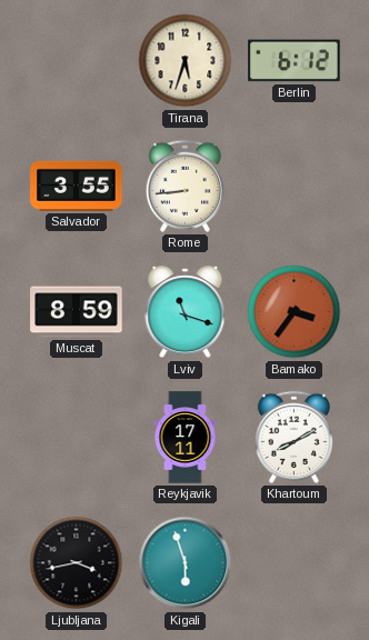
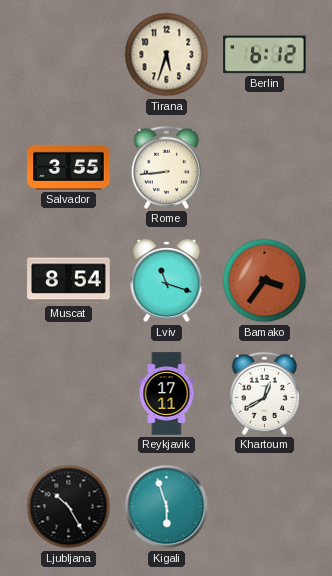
Muscat: 8:59 -> 8:54 (69, 281)
Khartoum: 8:10 -> 12:40 (264, 393)
Ljubljana: 3:43 -> 10:25 (69, 507)
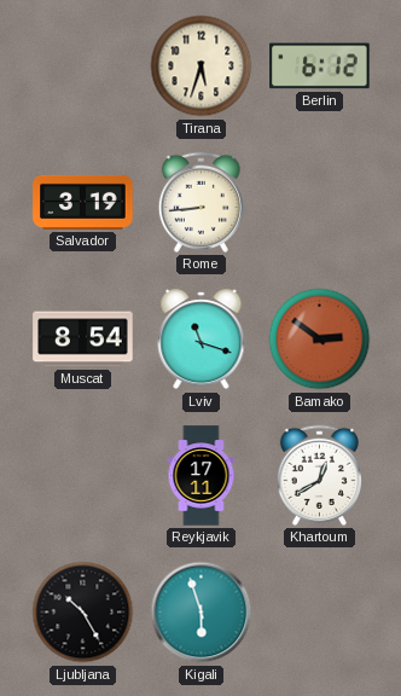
Salvador: 3:55 -> 3:19 (83, 202)
Bamako: 3:36 -> 2:51 (320, 340)
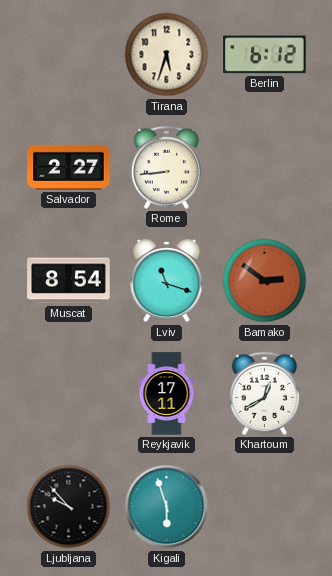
Salvador: 3:19 -> 2:27 (69, 167)
Ljubljana: 10:25 -> 9:53 (69, 507)
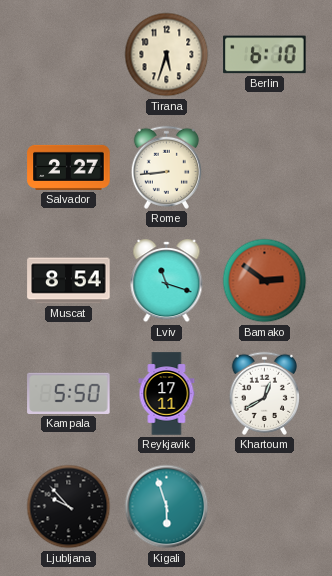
Berlin: 6:12 -> 6:10 (265, 55)
Kampala: none -> 5:50 (69, 393)
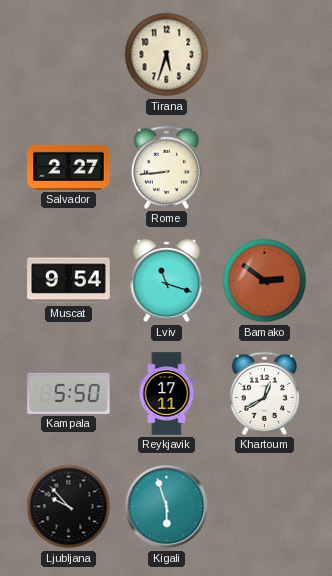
Berlin: 6:10 -> none (265, 55)
Muscat: 8:54 -> 9:54 (69, 281)
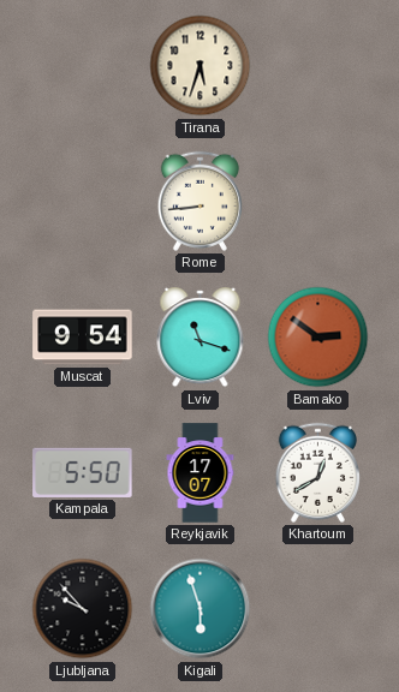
Salvador: 2:27 -> none (69, 167)
Reykjavik: 17:11 -> 17:07 (201, 473)
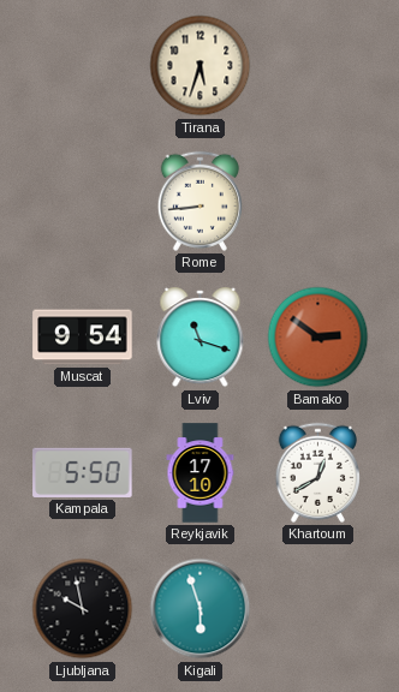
Reykjavik: 17:07 -> 17:10 (201, 473)
Ljubljana: 9:53 -> 9:58 (83, 609)
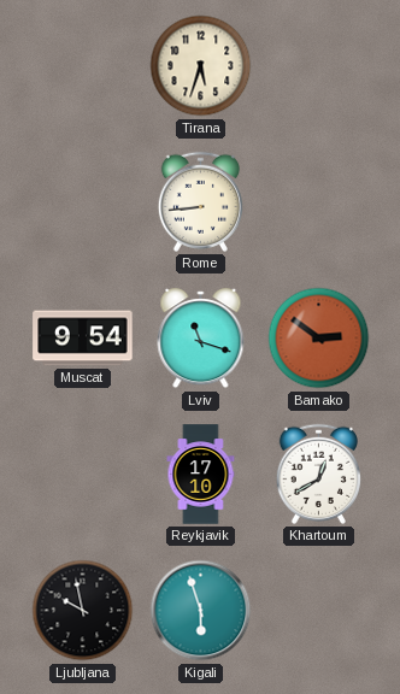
Kampala: 5:50 -> none (83, 472)
